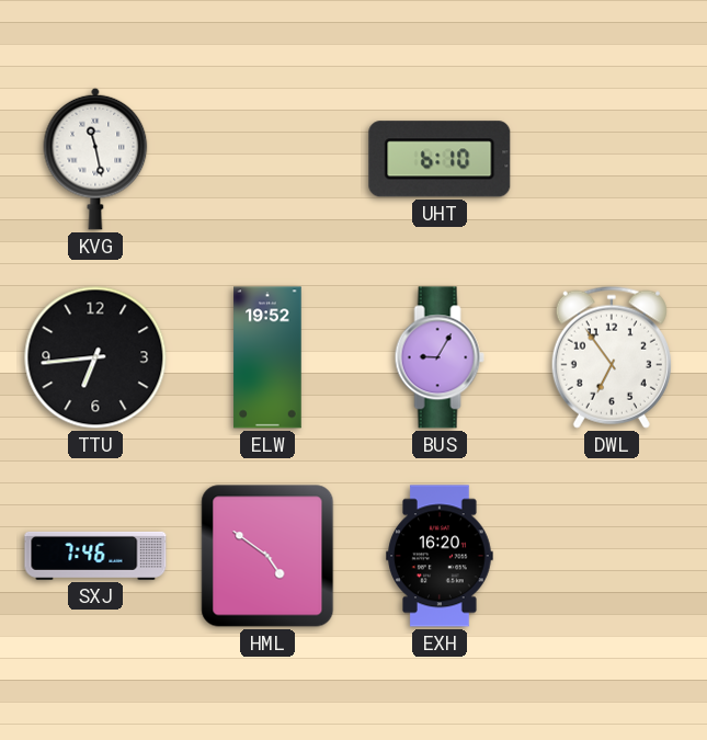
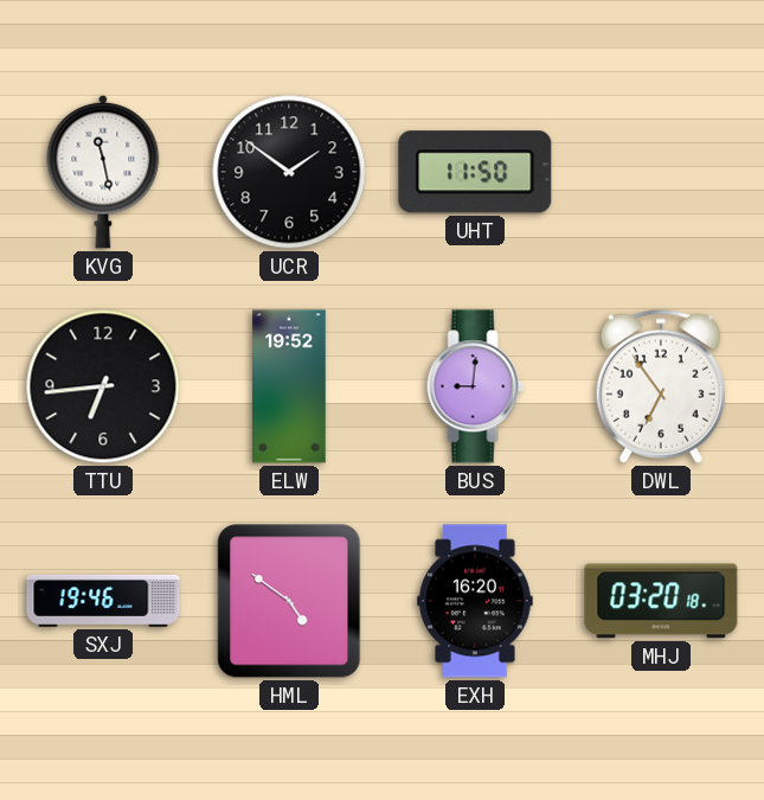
UCR: none -> 1:51 (289, 172)
UHT: 6:10 -> 11:50 (475, 172)
BUS: 9:05 -> 9:01 (475, 386)
SXJ: 7:46 -> 19:46 (103, 601)
MHJ: none -> 03:20 (661, 601)
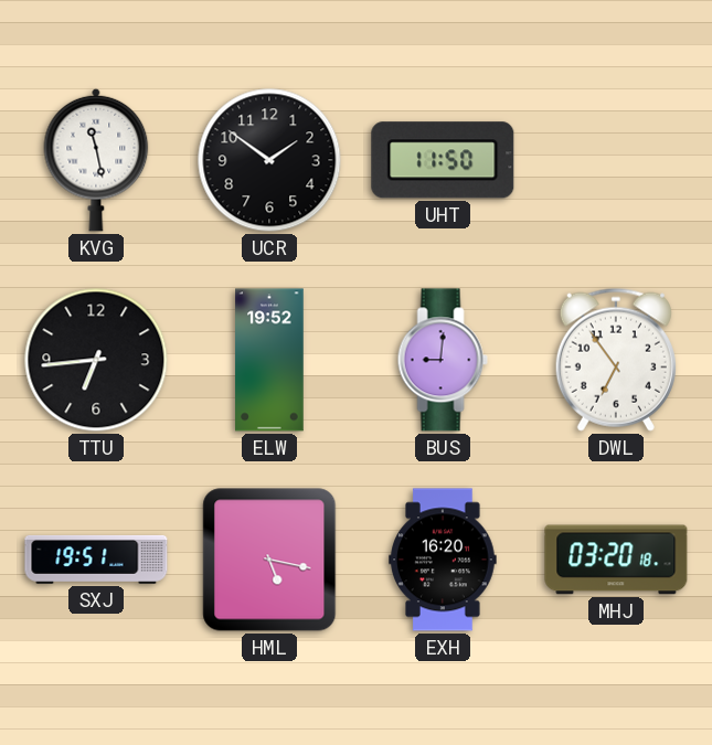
SXJ: 19:46 -> 19:51 (96, 560)
HML: 4:51 -> 5:17 (269, 560)
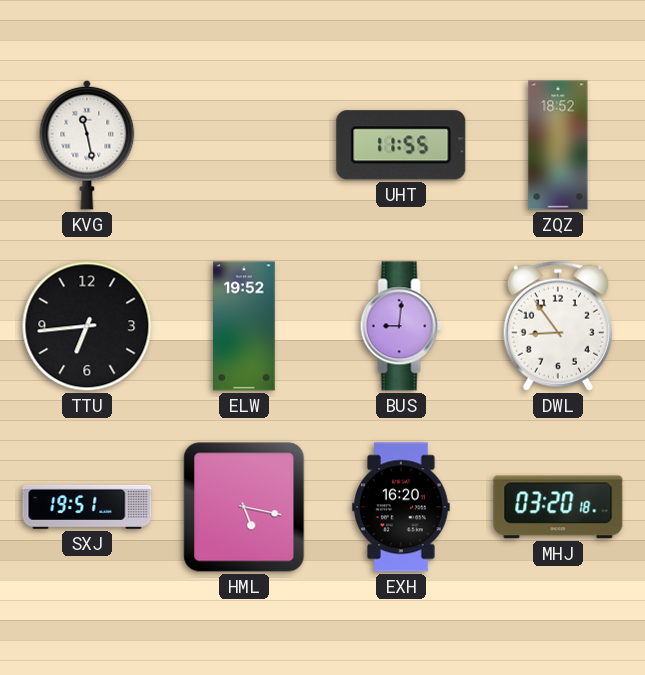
UCR: 1:51 -> none (269, 160)
UHT: 11:50 -> 11:55 (401, 145)
ZQZ: none -> 18:52 (558, 145)
DWL: 6:54 -> 8:54 (558, 326)
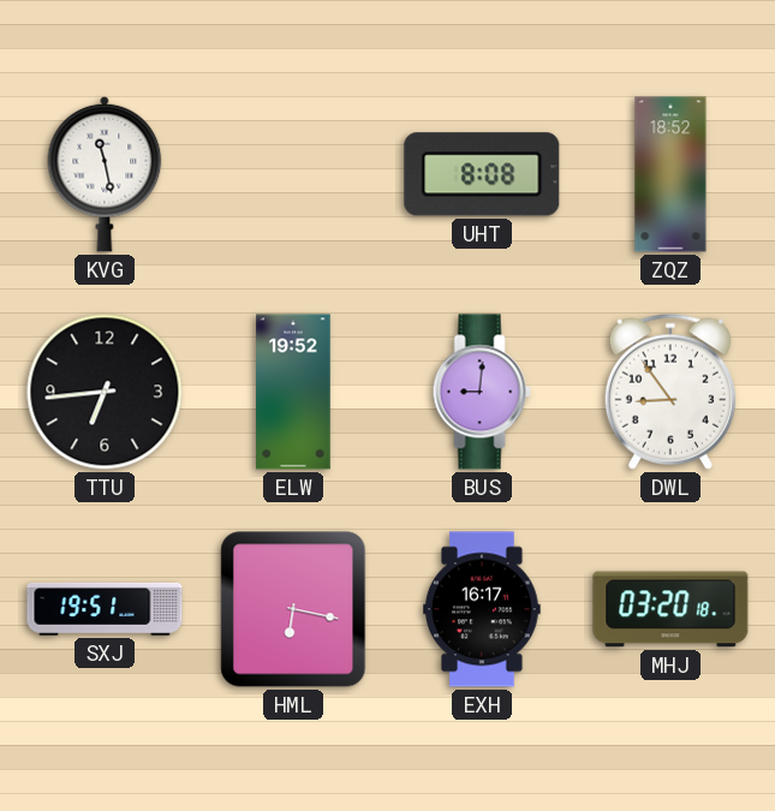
UHT: 11:55 -> 8:08 (482, 174)
HML: 5:17 -> 6:17 (293, 609)
EXH: 16:20 -> 16:17 (482, 609)
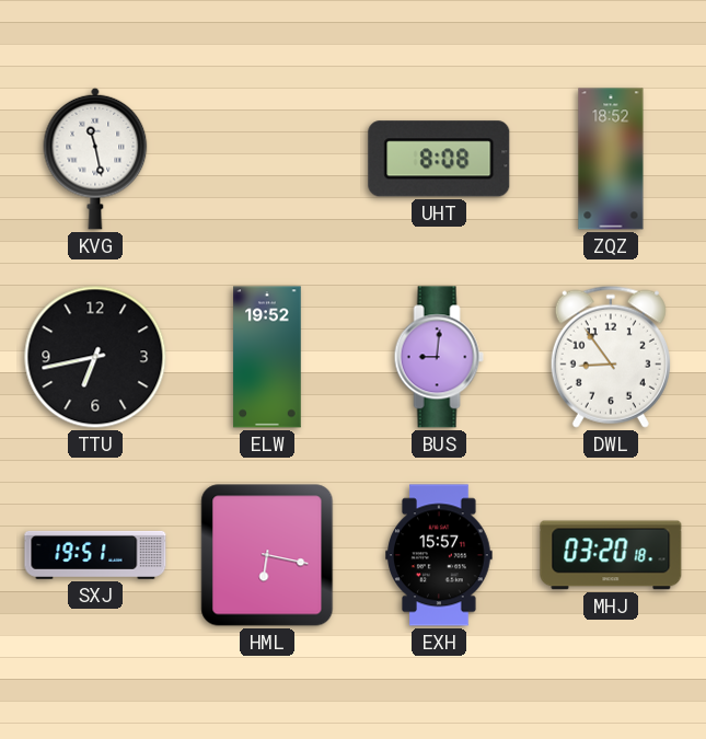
TTU: 6:44 -> 6:43 (95, 357)
EXH: 16:17 -> 15:57 (439, 555)
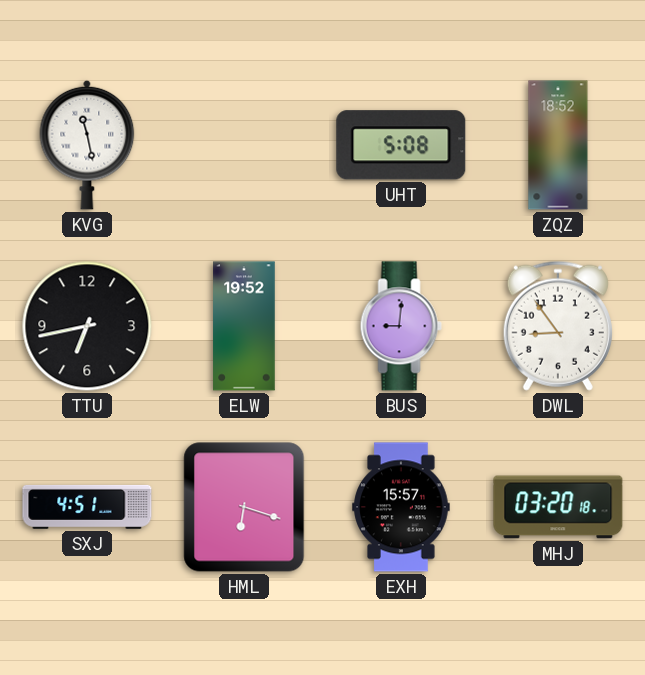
UHT: 8:08 -> 5:08 (401, 145)
SXJ: 19:51 -> 4:51 (87, 507)
HML: 6:17 -> 6:18 (244, 507)
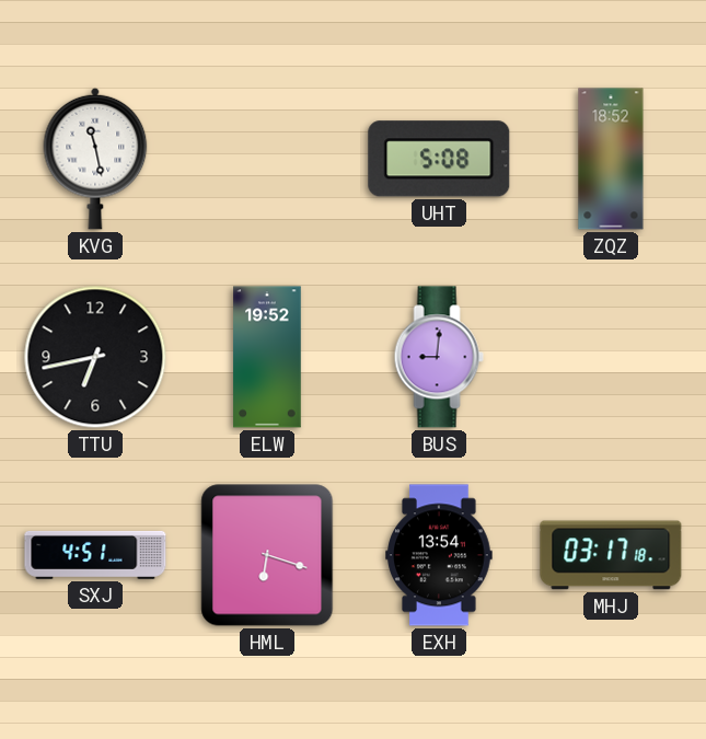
DWL: 8:54 -> none (558, 326)
EXH: 15:57 -> 13:54 (439, 555)
MHJ: 03:20 -> 03:17 (611, 555)
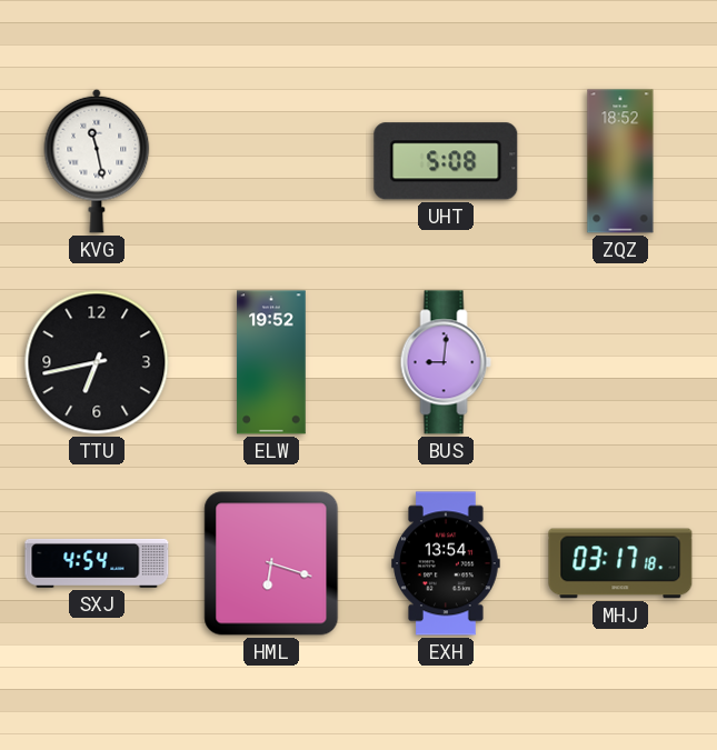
SXJ: 4:51 -> 4:54 (97, 563)
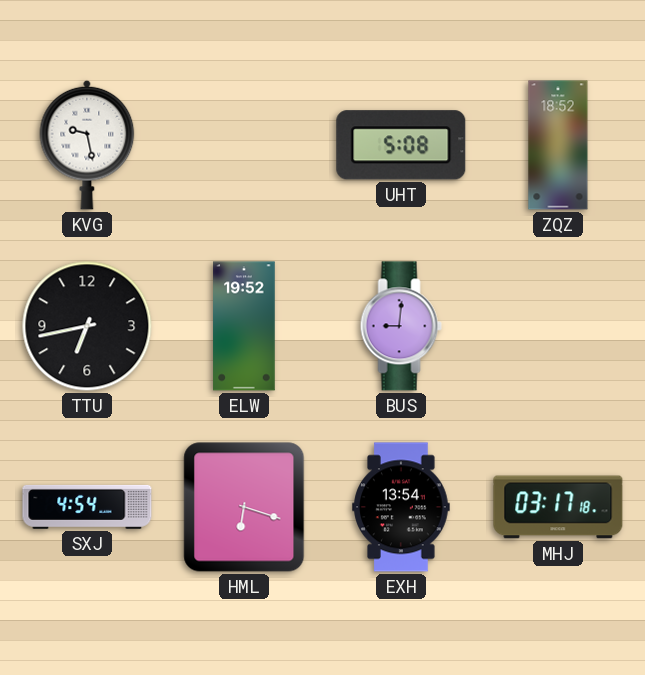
KVG: 11:28 -> 9:28 (87, 145)
